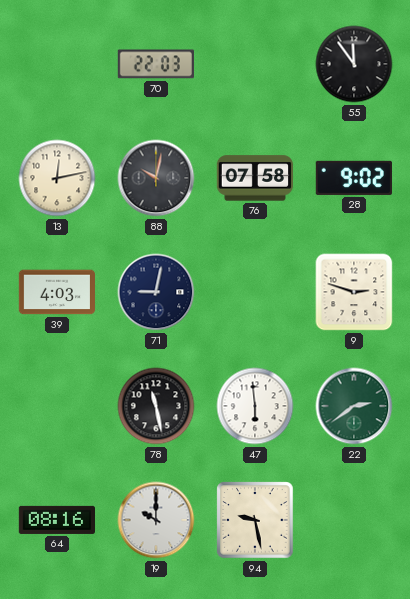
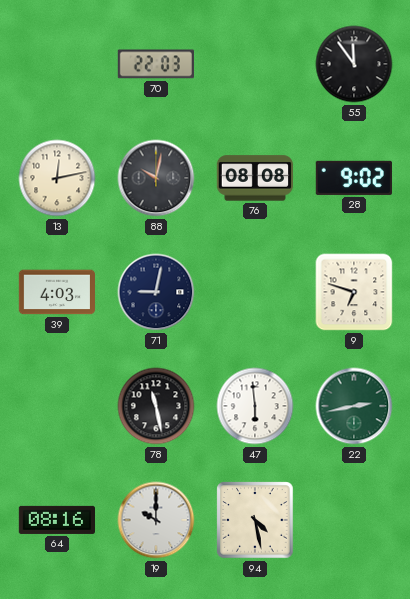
76: 07:58 -> 08:08 (254, 178)
9: 2:48 -> 6:48 (354, 292)
22: 2:39 -> 2:43 (354, 406)
94: 9:28 -> 4:28 (255, 520)
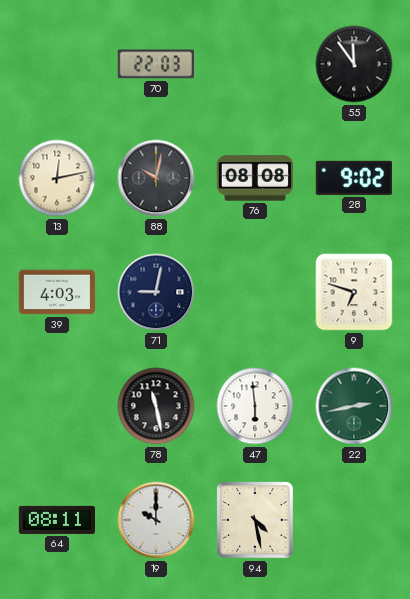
64: 08:16 -> 08:11 (56, 520)
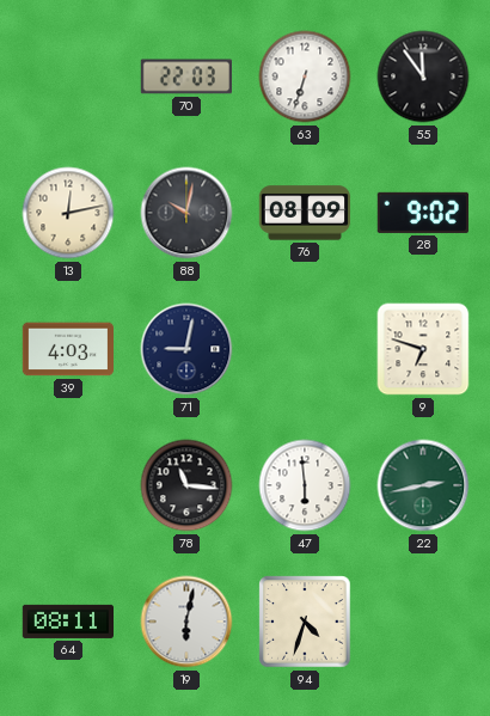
63: none -> 6:33 (305, 77)
76: 08:08 -> 08:09 (304, 213)
78: 11:28 -> 11:16 (186, 485)
19: 10:00 -> 6:02 (186, 622)
94: 4:28 -> 4:33 (305, 622)
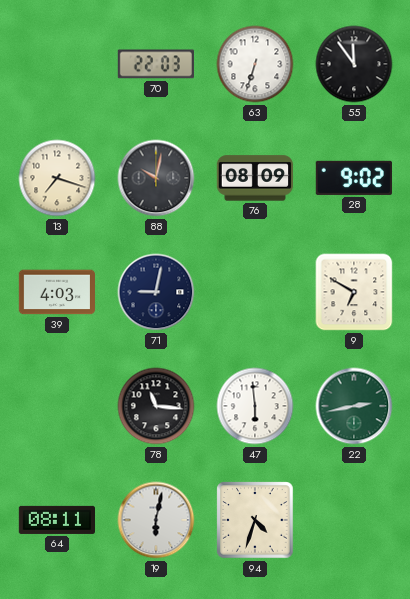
13: 12:13 -> 7:18 (57, 178)
9: 6:48 -> 6:50 (354, 292)
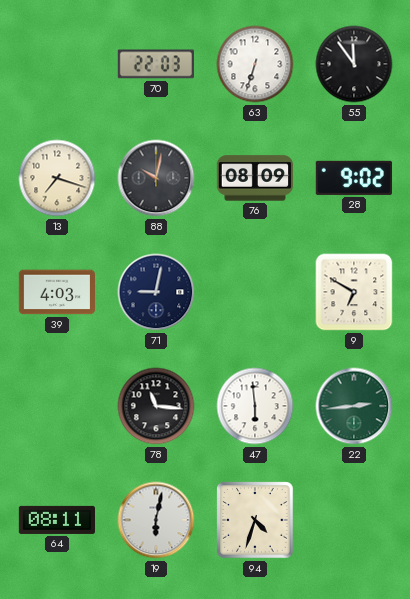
22: 2:43 -> 2:44 (354, 406)
